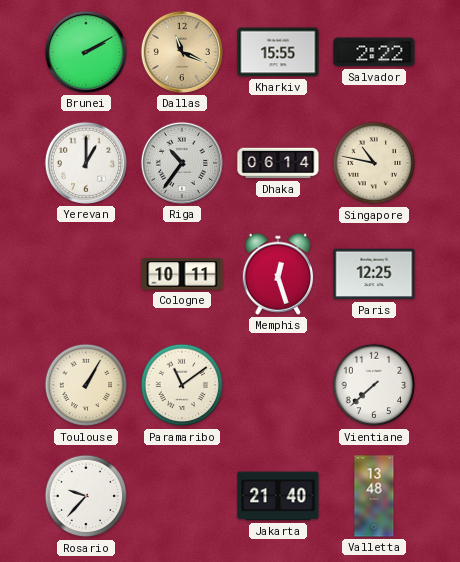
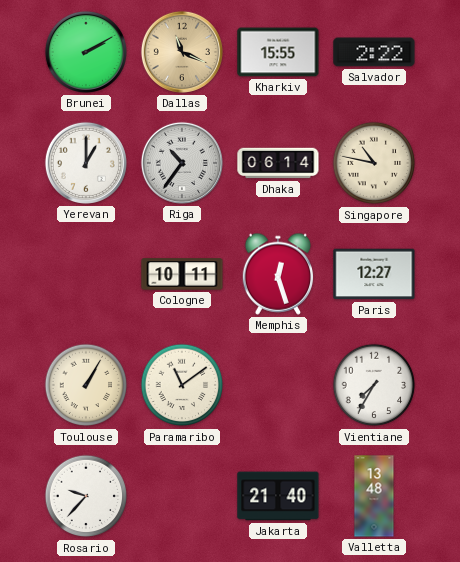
Paris: 12:25 -> 12:27 (374, 274)
Vientiane: 7:38 -> 7:35 (374, 385)
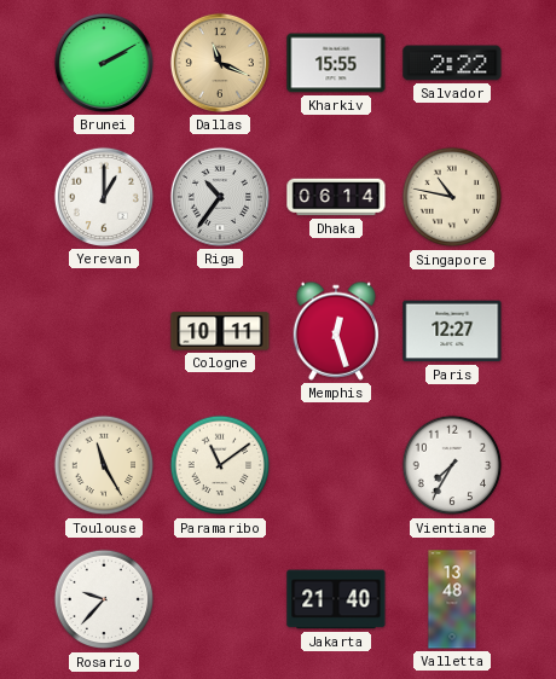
Toulouse: 1:05 -> 11:25 (104, 465)
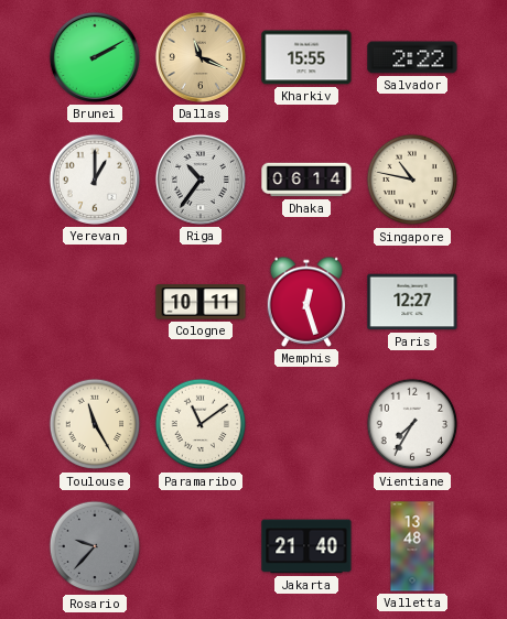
Rosario dial: white -> grey (95, 546)
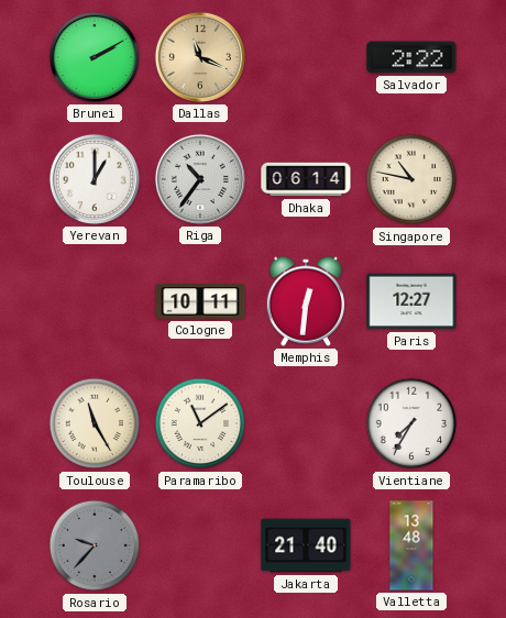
Kharkiv: 15:55 -> none (306, 57)
Memphis: 12:27 -> 12:31 (306, 301)
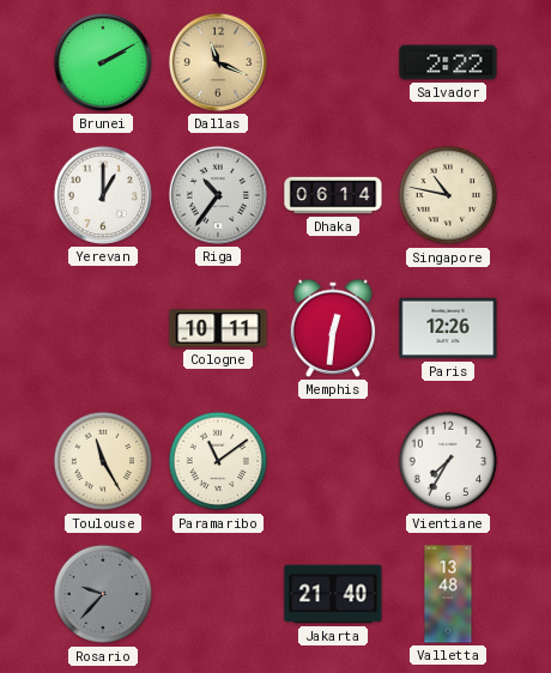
Paris: 12:27 -> 12:26 (448, 328)
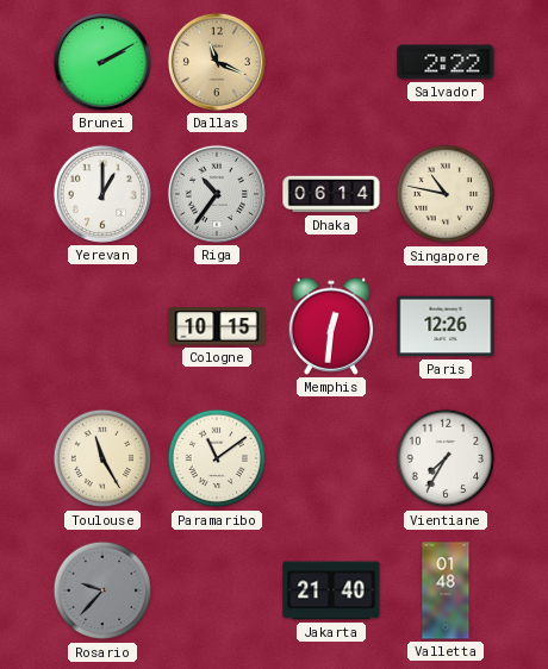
Cologne: 10:11 -> 10:15 (217, 326)
Valletta: 13:48 -> 01:48 (446, 590)
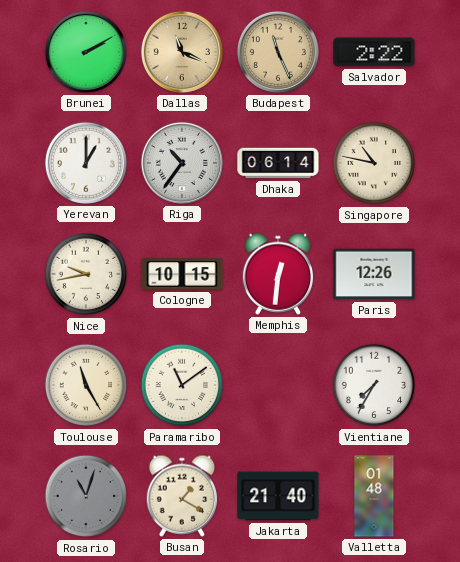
Budapest: none -> 11:26 (278, 52)
Nice: none -> 9:43 (86, 274)
Rosario: 9:37 -> 11:03 (86, 496)
Busan: none -> 1:20 (182, 496)
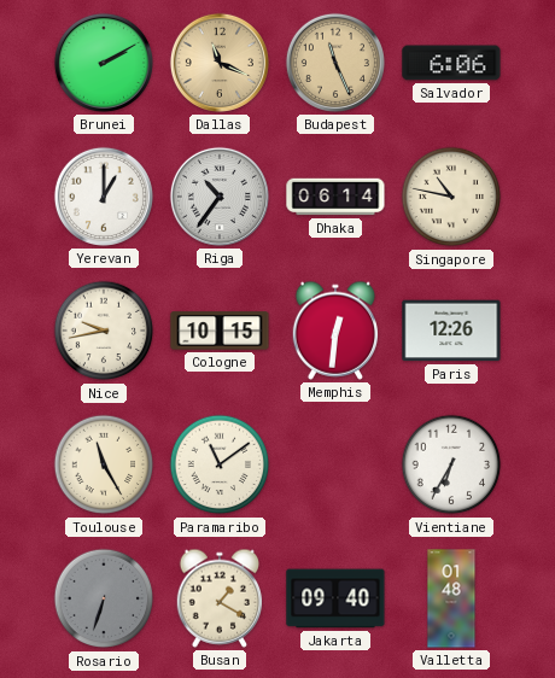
Salvador: 2:22 -> 6:06 (451, 63)
Vientiane: 7:35 -> 6:35 (451, 464)
Rosario: 11:03 -> 6:33 (104, 598)
Jakarta: 21:40 -> 09:40 (335, 598)
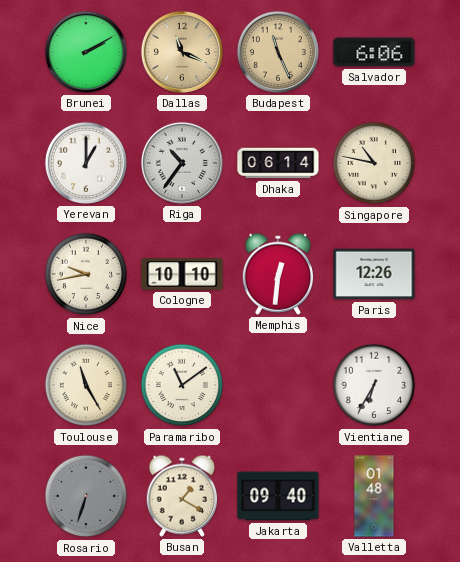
Cologne: 10:15 -> 10:10 (182, 274)
